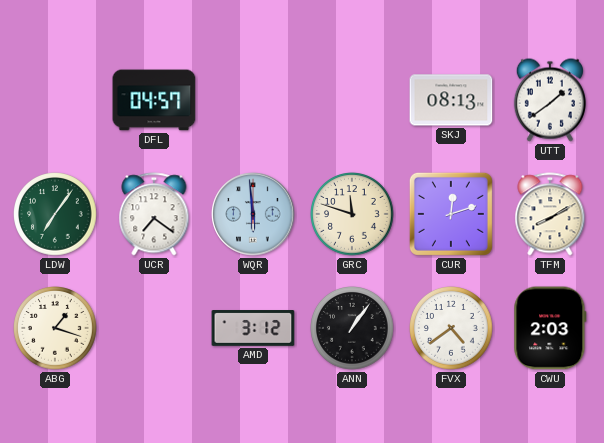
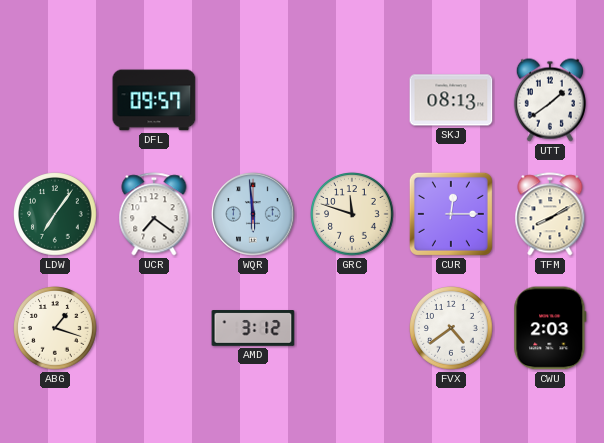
DFL: 04:57 -> 09:57 (154, 100)
CUR: 12:12 -> 12:15 (451, 214)
ANN: 1:06 -> none (352, 328)
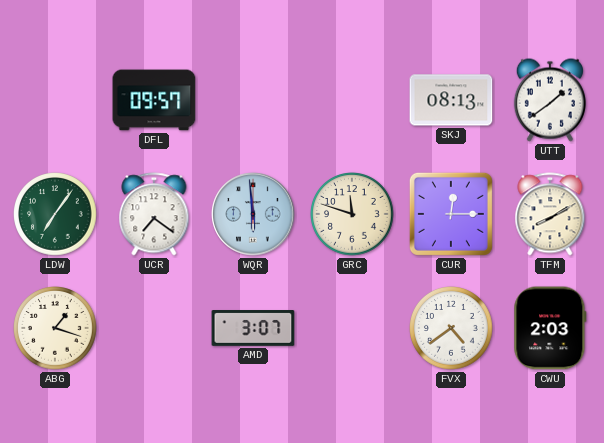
AMD: 3:12 -> 3:07 (253, 328)
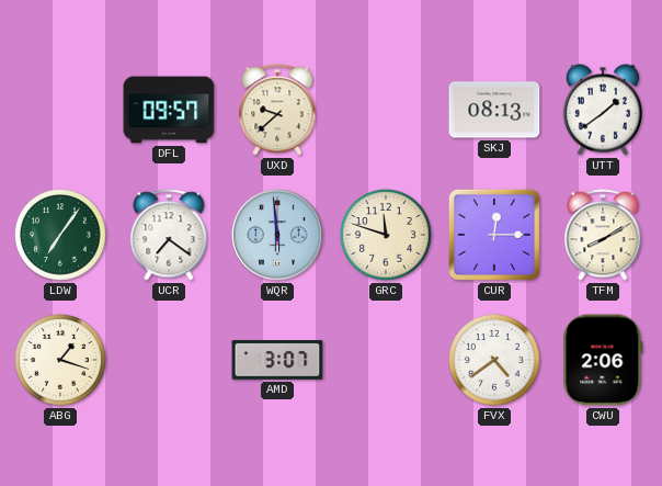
UXD: none -> 9:38 (277, 110)
CWU: 2:03 -> 2:06 (603, 360)
